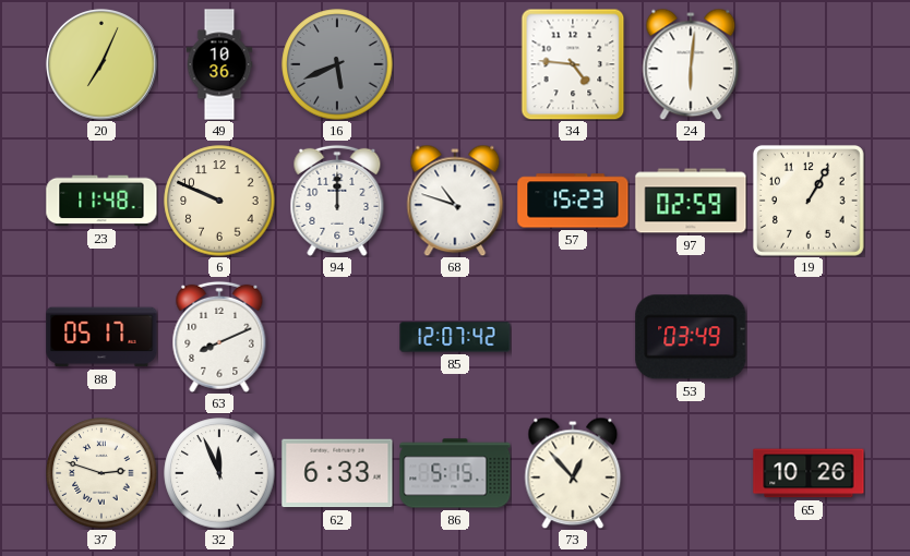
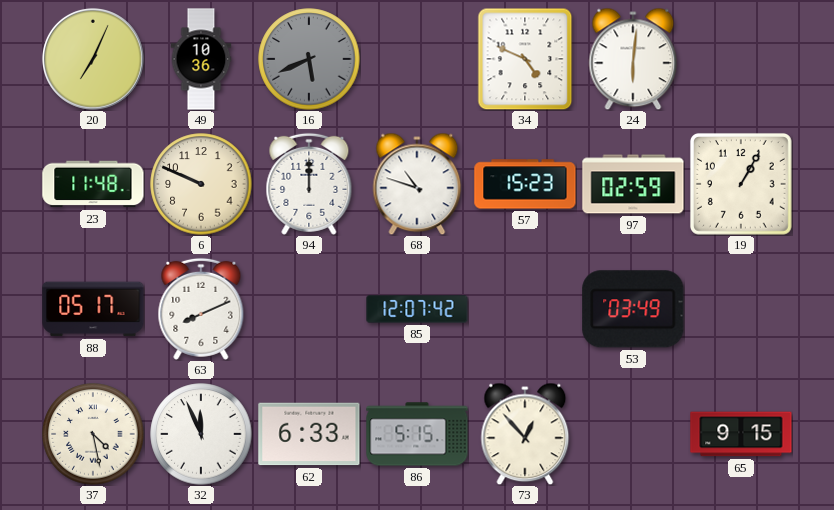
34: 4:46 -> 4:49 (525, 59)
37: 2:48 -> 4:28 (93, 434)
65: 10:26 -> 9:15 (741, 434)
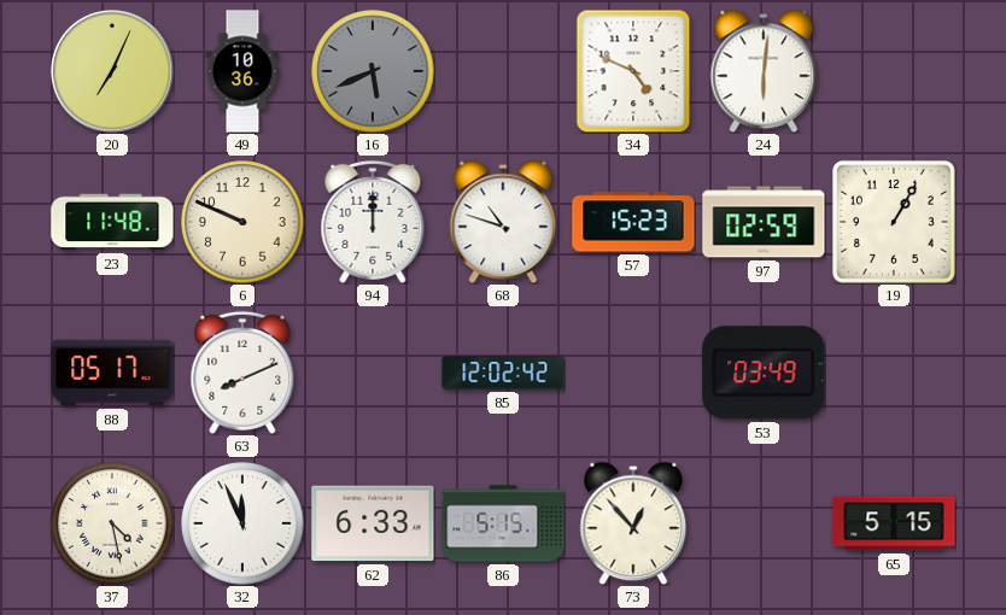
85: 12:07 -> 12:02 (503, 373)
65: 9:15 -> 5:15 (894, 523)
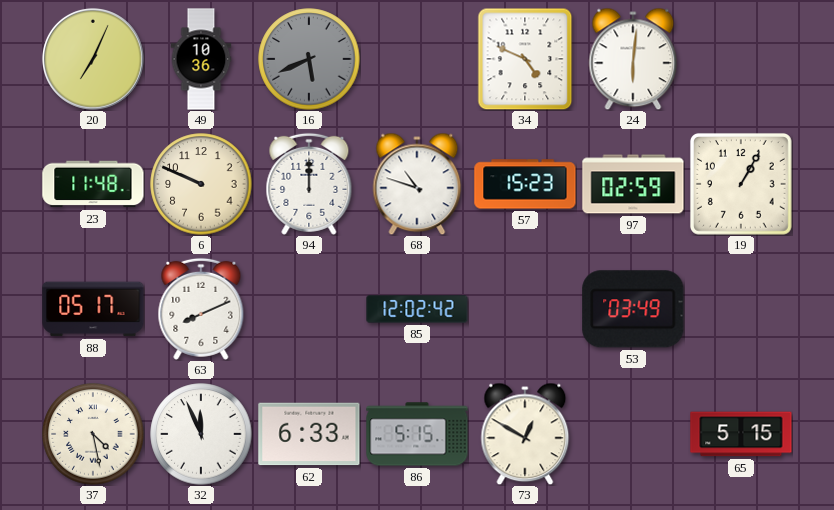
73: 12:53 -> 12:50 (525, 434)
